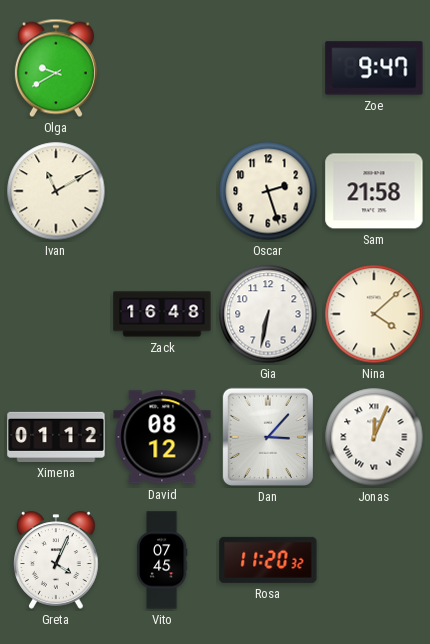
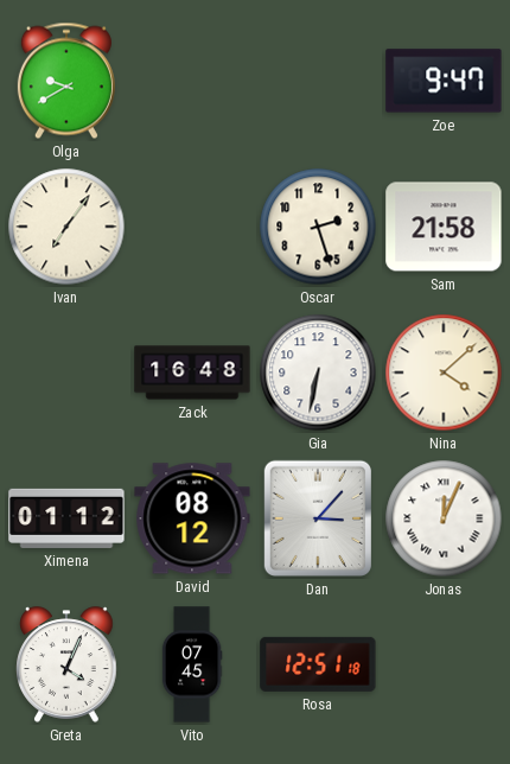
Ivan: 11:10 -> 7:06 (66, 227)
Rosa: 11:20 -> 12:51 (318, 664)
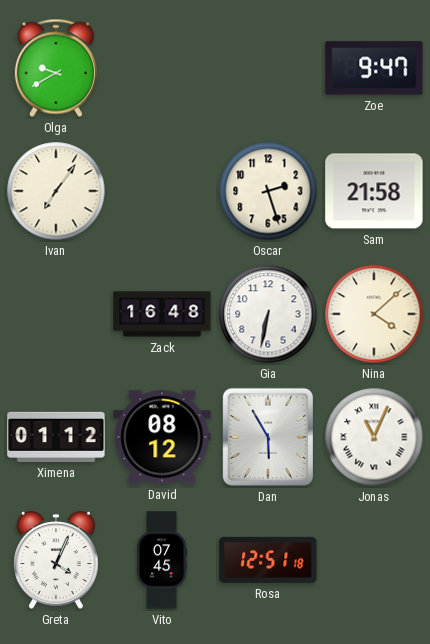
Dan: 3:07 -> 5:55 (268, 437)
Jonas: 12:04 -> 11:04 (374, 437)
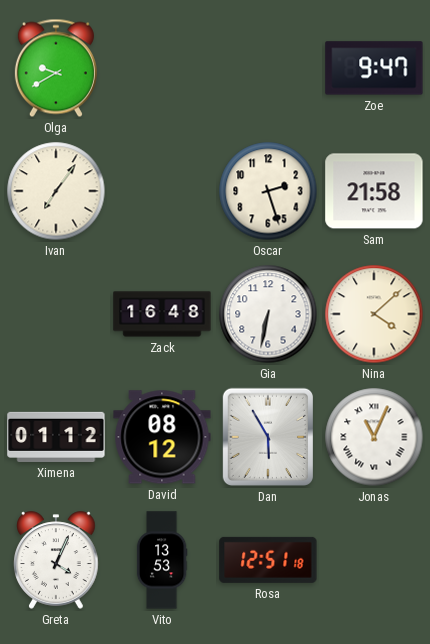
Vito: 07:45 -> 13:53 (162, 560)
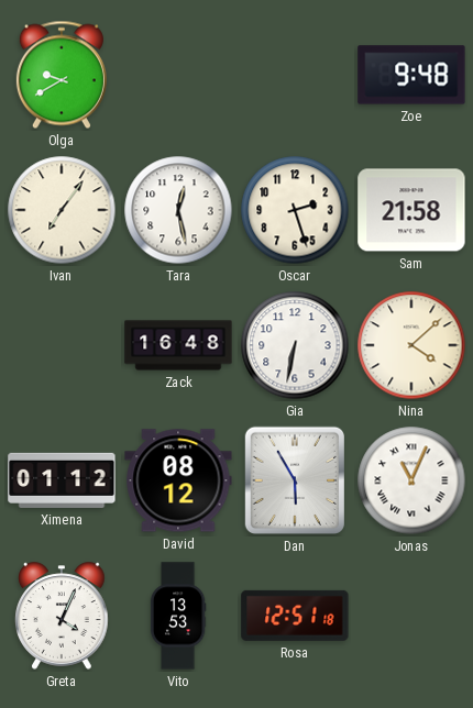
Zoe: 9:47 -> 9:48 (411, 75)
Tara: none -> 12:28 (178, 210)
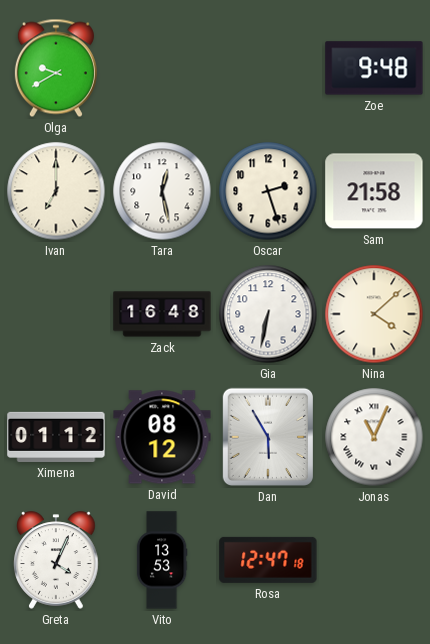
Ivan: 7:06 -> 7:00 (56, 191)
Rosa: 12:51 -> 12:47 (268, 560)
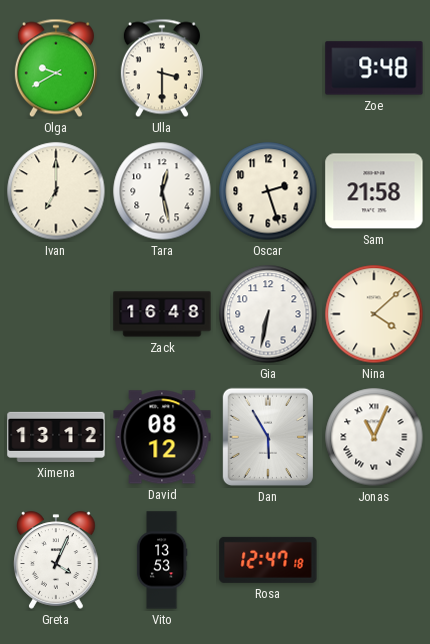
Ulla: none -> 3:30 (162, 68)
Ximena: 01:12 -> 13:12 (56, 437)
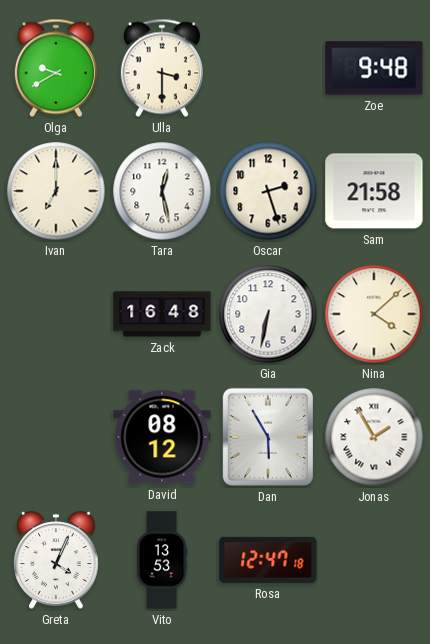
Ximena: 13:12 -> none (56, 437)
Jonas: 11:04 -> 1:55 (374, 437)
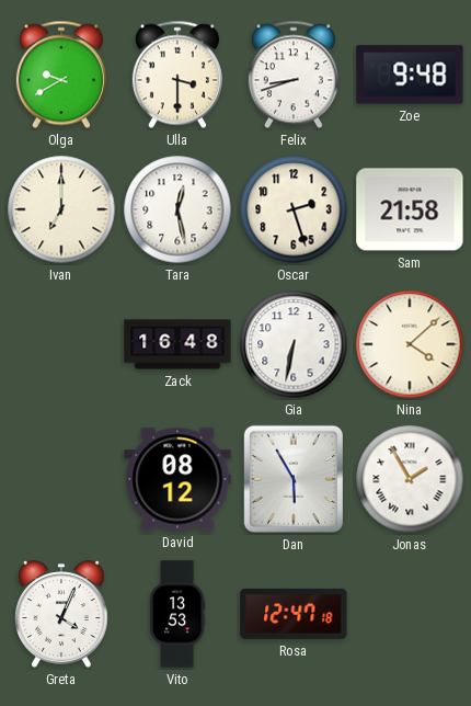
Felix: none -> 8:42 (294, 75)
